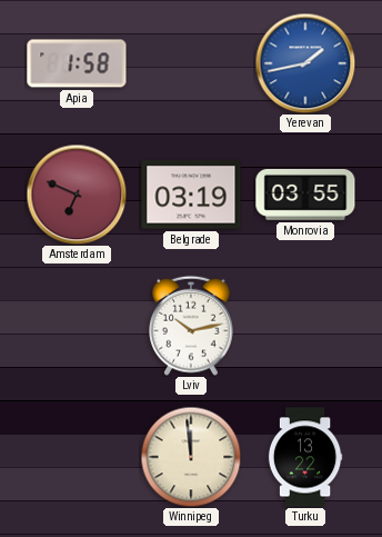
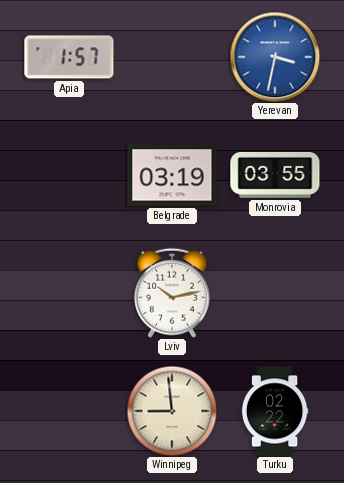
Apia: 1:58 -> 1:57 (69, 57)
Yerevan: 1:43 -> 3:32 (275, 57)
Amsterdam: 6:49 -> none (77, 195)
Winnipeg: 11:59 -> 8:59 (172, 411)
Turku: 13:22 -> 02:22 (275, 411)
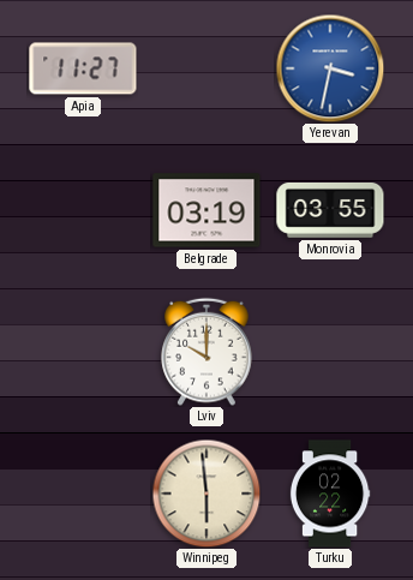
Apia: 1:57 -> 11:27 (83, 68)
Lviv: 10:13 -> 10:00 (206, 352)
Winnipeg: 8:59 -> 5:59 (206, 494)
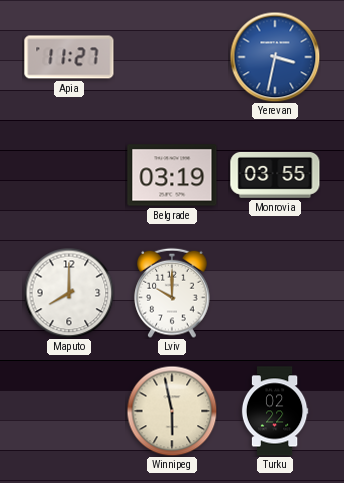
Maputo: none -> 8:00 (69, 293)
Winnipeg: 5:59 -> 5:58 (172, 411)
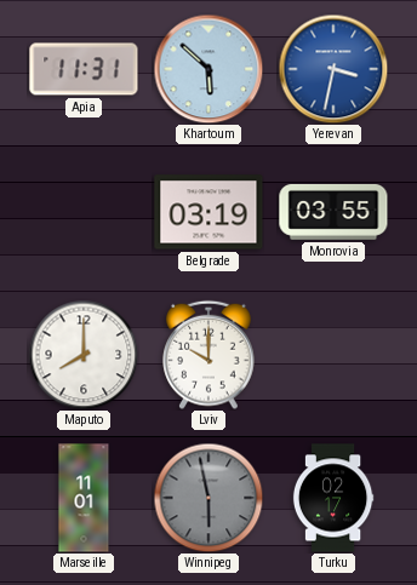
Apia: 11:27 -> 11:31 (84, 69)
Khartoum: none -> 5:52 (208, 69)
Marseille: none -> 11:01 (84, 498)
Winnipeg dial: cream -> grey (208, 498)
Turku: 02:22 -> 02:17 (333, 498)
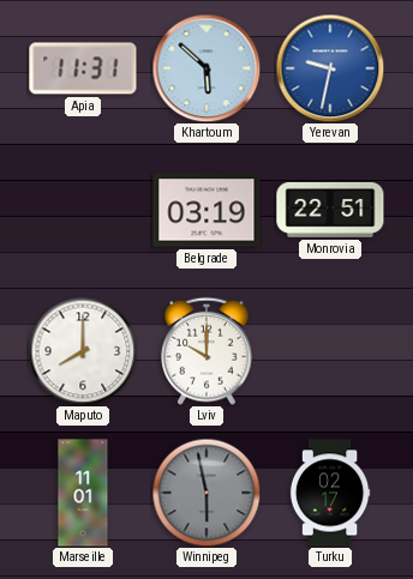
Yerevan: 3:32 -> 9:32 (330, 68)
Monrovia: 03:55 -> 22:51 (330, 210)
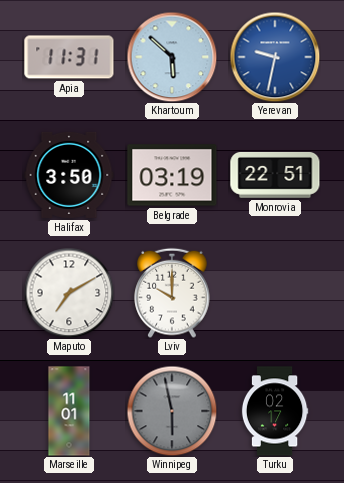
Halifax: none -> 3:50 (69, 175)
Maputo: 8:00 -> 7:10 (69, 293)
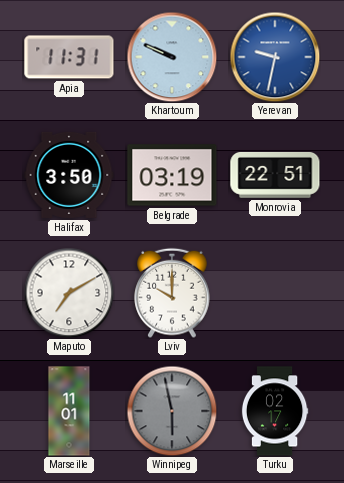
Khartoum: 5:52 -> 9:49 (172, 57)
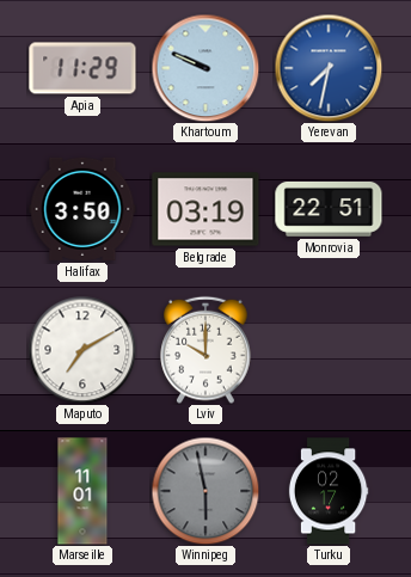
Apia: 11:31 -> 11:29 (82, 68)
Yerevan: 9:32 -> 7:32 (329, 68)
